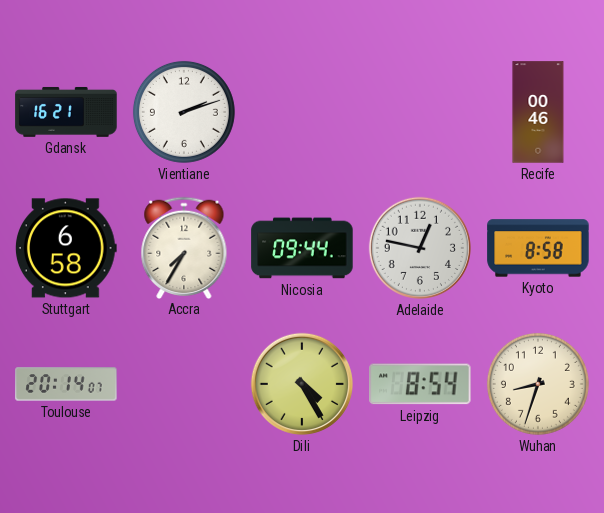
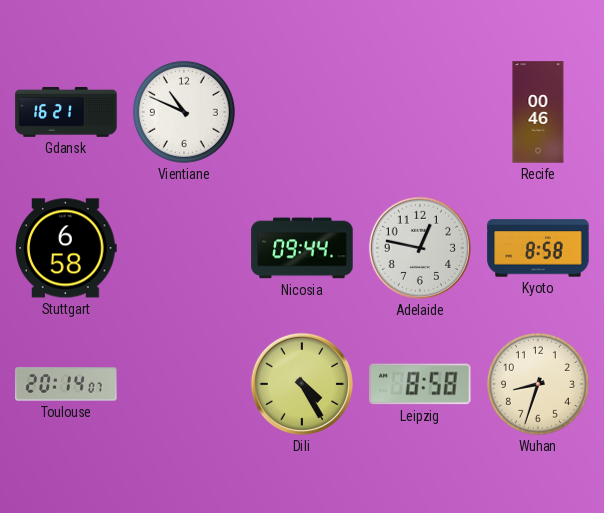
Vientiane: 2:12 -> 10:49 (184, 112)
Accra: 7:35 -> none (184, 247)
Leipzig: 8:54 -> 8:58 (420, 384)
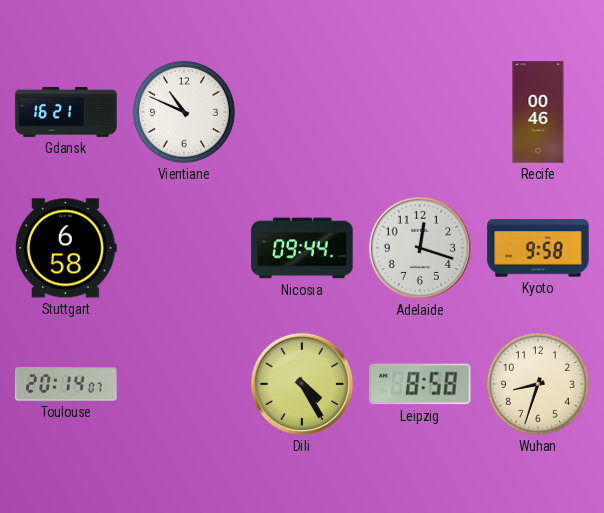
Adelaide: 12:47 -> 12:18 (420, 248)
Kyoto: 8:58 -> 9:58 (538, 248)
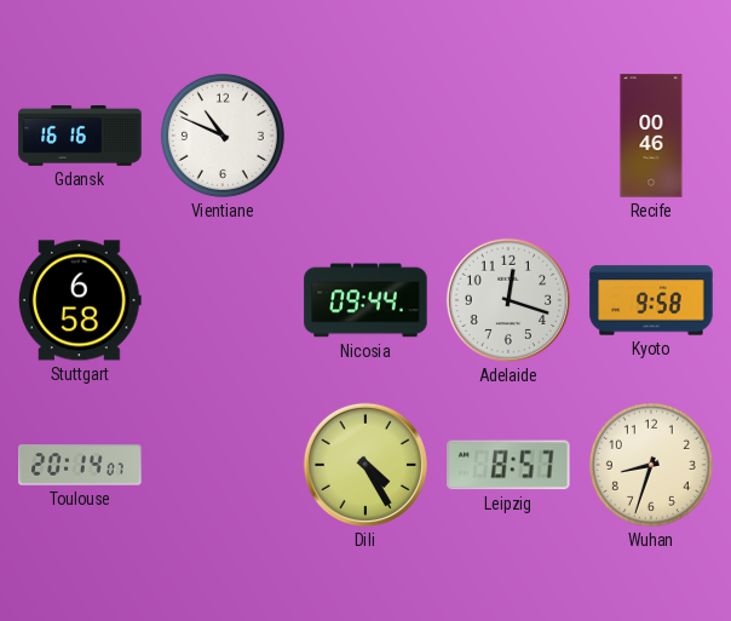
Gdansk: 16:21 -> 16:16 (80, 136)
Leipzig: 8:58 -> 8:57 (508, 465)
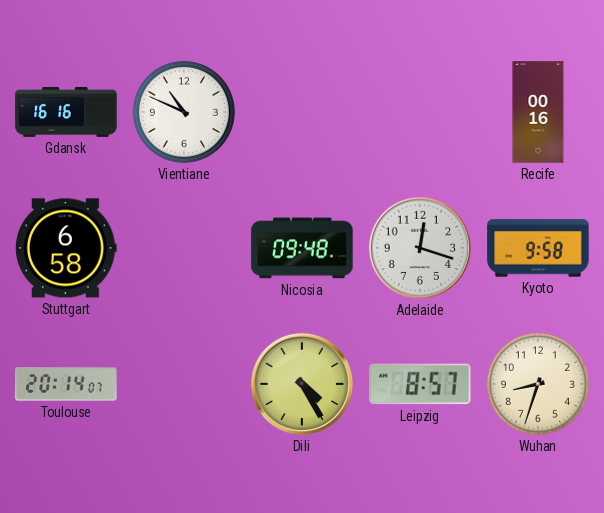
Recife: 00:46 -> 00:16 (538, 112)
Nicosia: 09:44 -> 09:48 (302, 248)
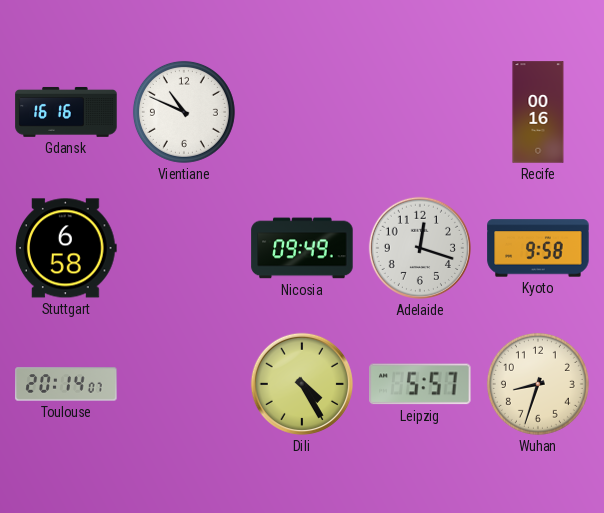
Nicosia: 09:48 -> 09:49 (302, 248)
Leipzig: 8:57 -> 5:57 (420, 384)
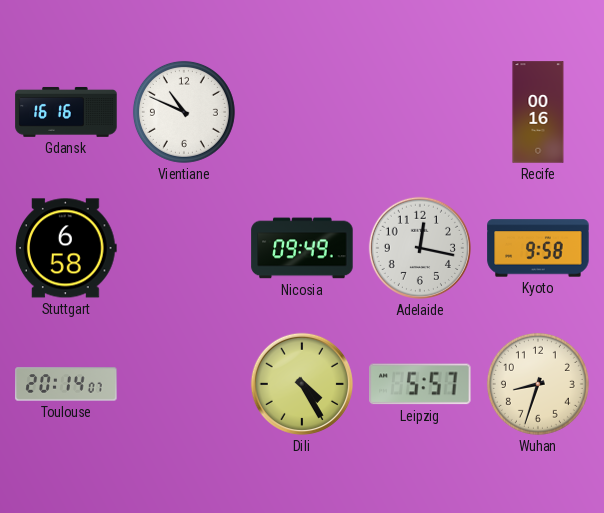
Adelaide: 12:18 -> 12:17 (420, 248)
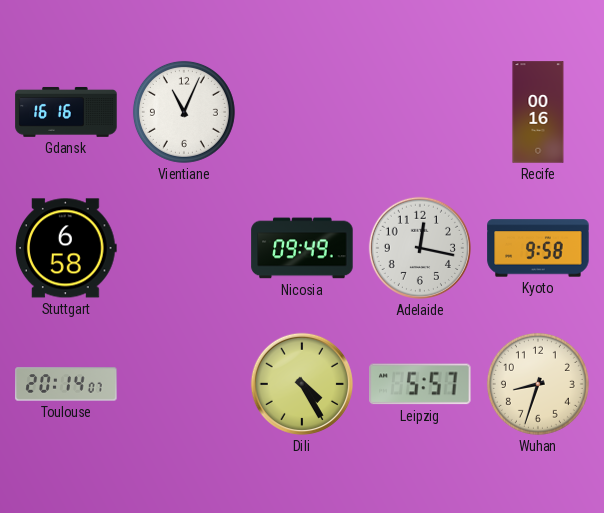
Vientiane: 10:49 -> 11:04 (184, 112)
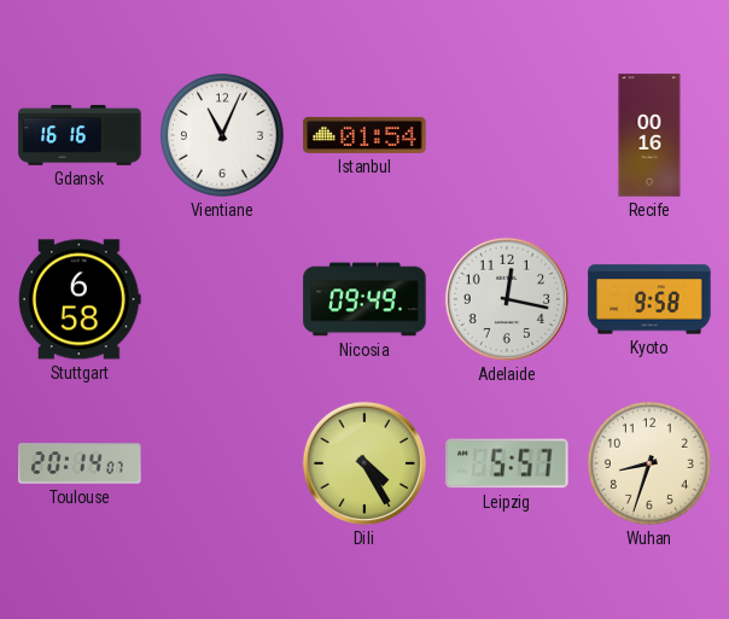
Istanbul: none -> 01:54 (364, 135)
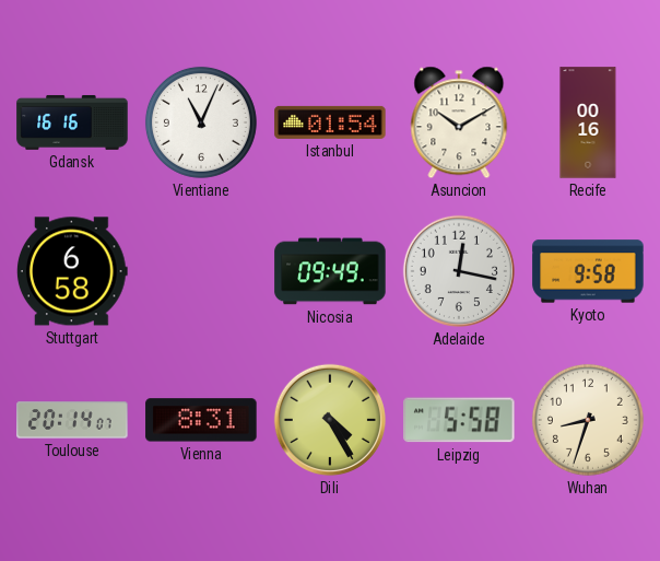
Asuncion: none -> 10:10 (459, 122)
Vienna: none -> 8:31 (201, 420)
Leipzig: 5:57 -> 5:58 (459, 420)
